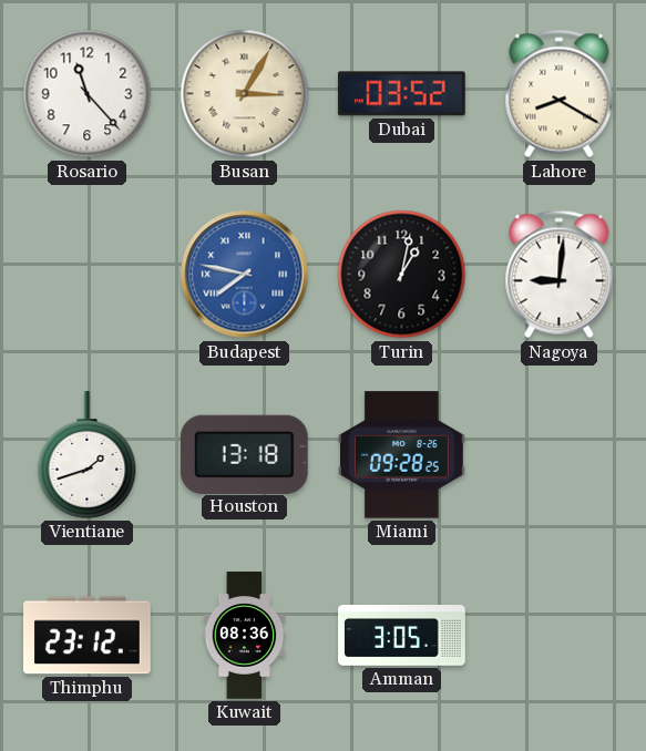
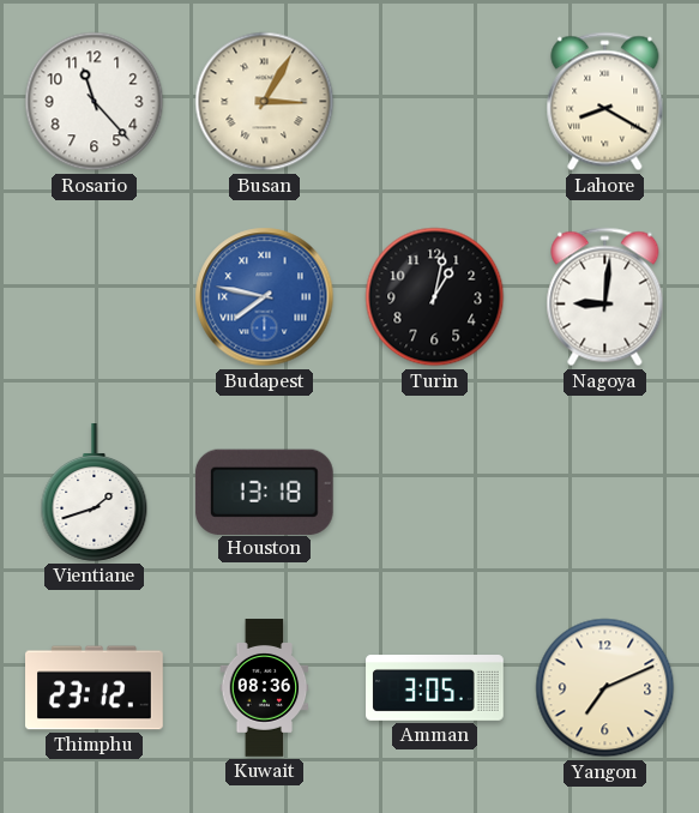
Dubai: 03:52 -> none (401, 94)
Miami: 09:28 -> none (402, 455)
Yangon: none -> 7:11 (605, 688)
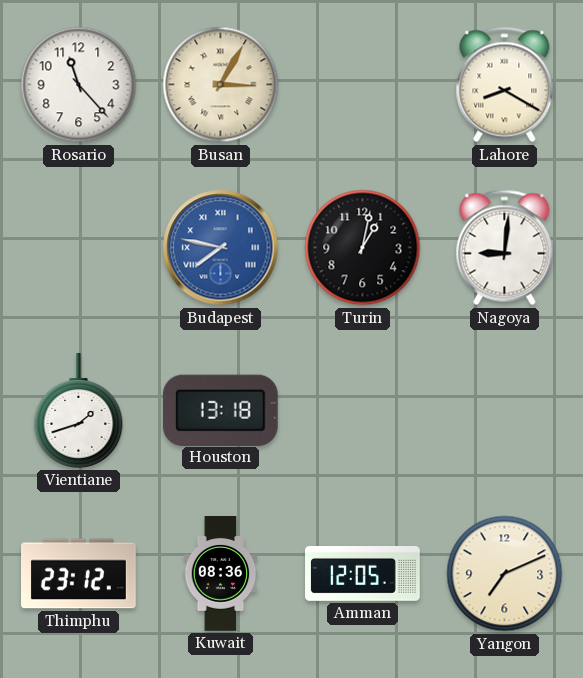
Amman: 3:05 -> 12:05 (363, 574)
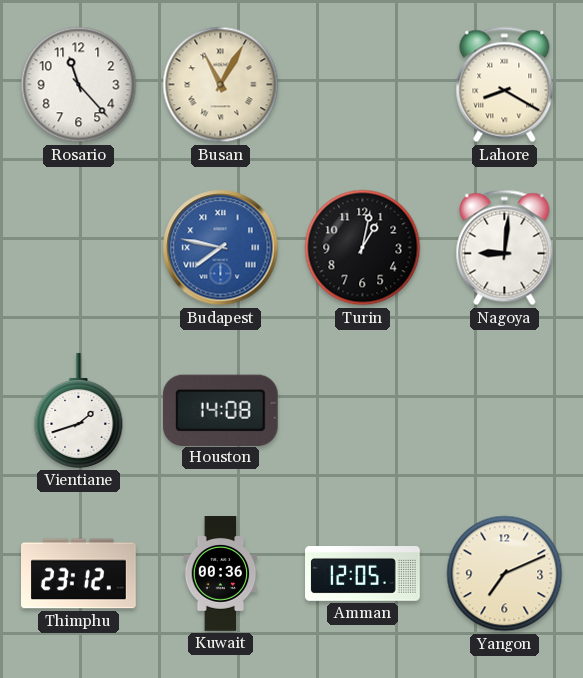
Busan: 3:05 -> 11:05 (221, 85)
Houston: 13:18 -> 14:08 (220, 410)
Kuwait: 08:36 -> 00:36 (221, 574)
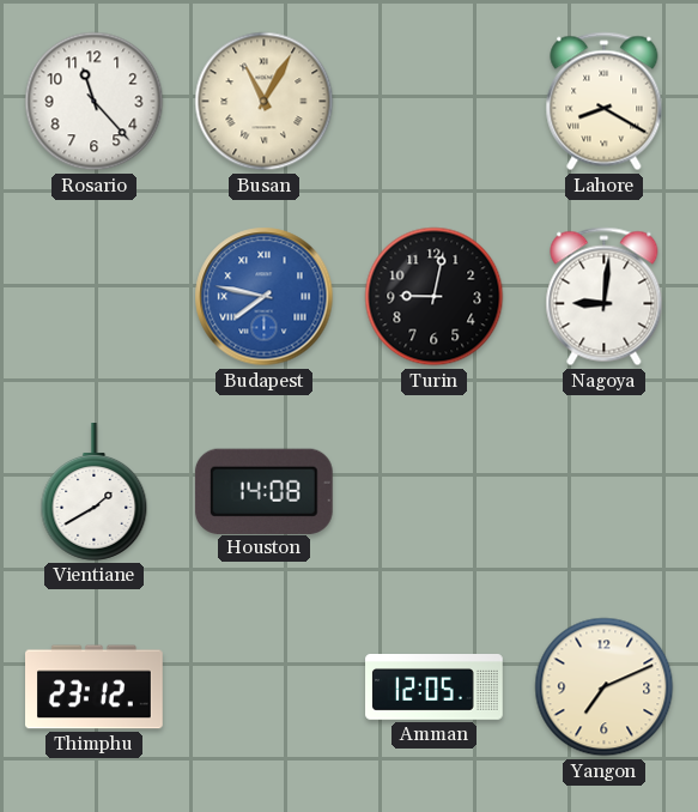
Turin: 1:02 -> 9:02 (435, 297)
Vientiane: 1:42 -> 1:40 (95, 492)
Kuwait: 00:36 -> none (221, 574)
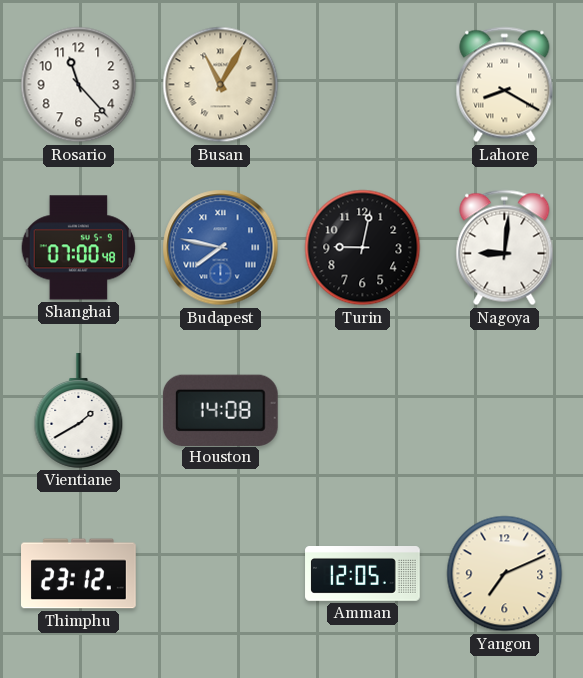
Shanghai: none -> 07:00 (79, 248)
